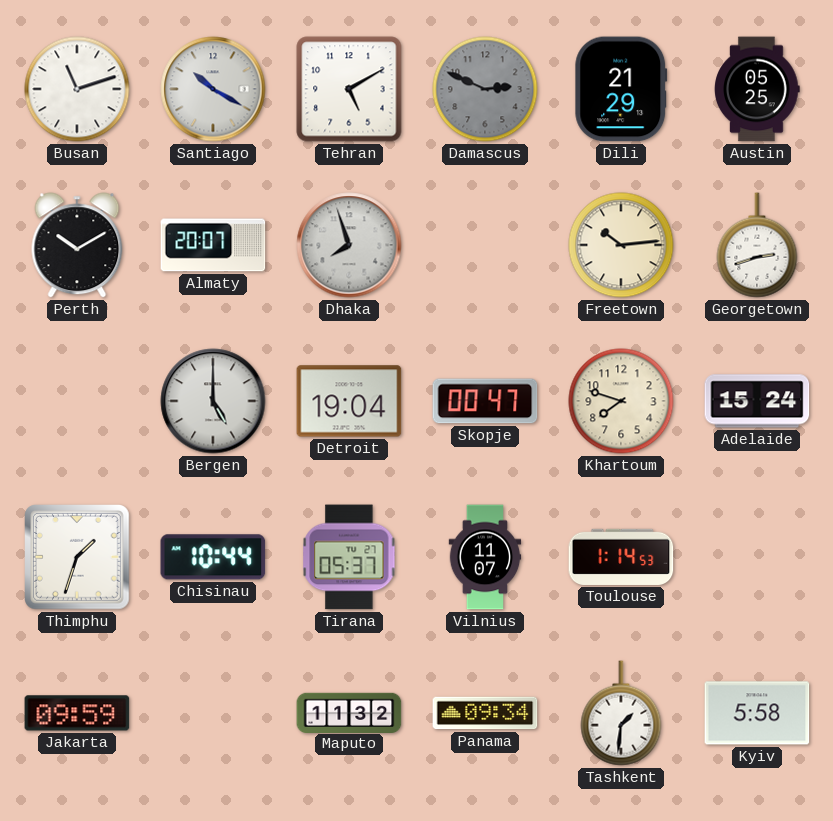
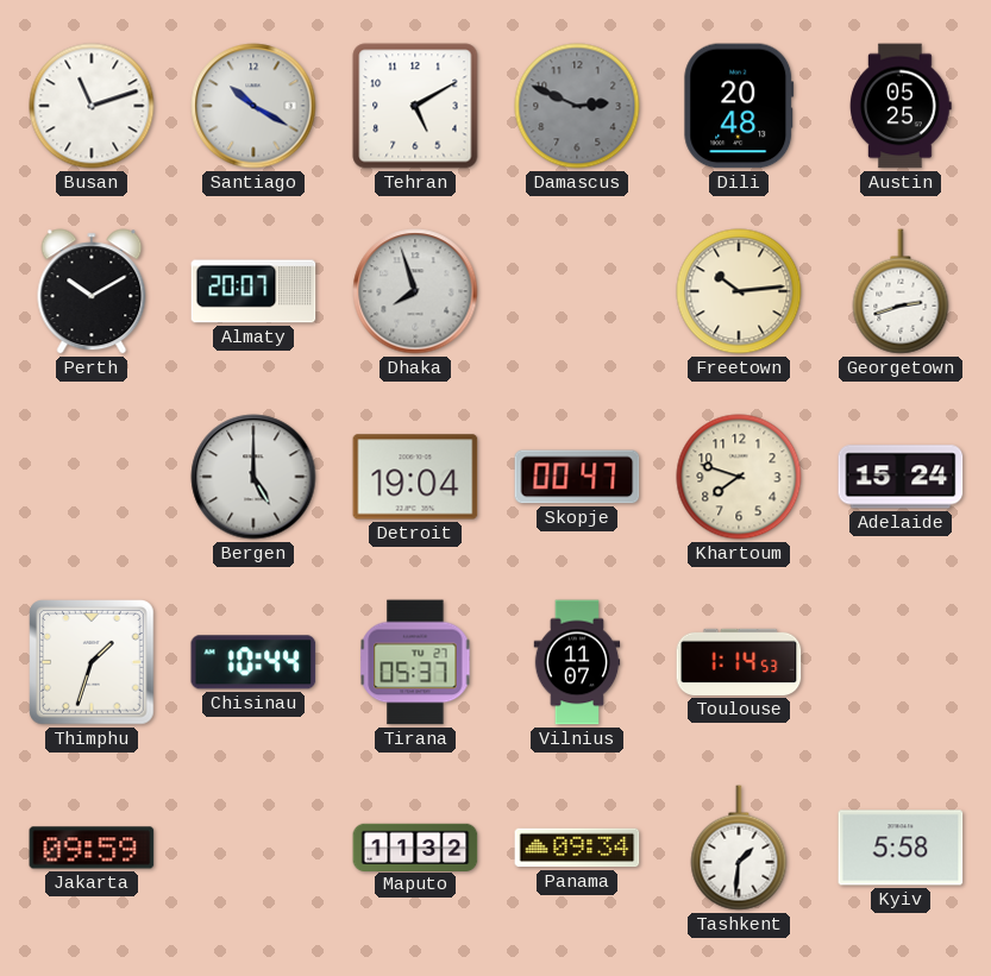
Dili: 21:29 -> 20:48 (739, 106)
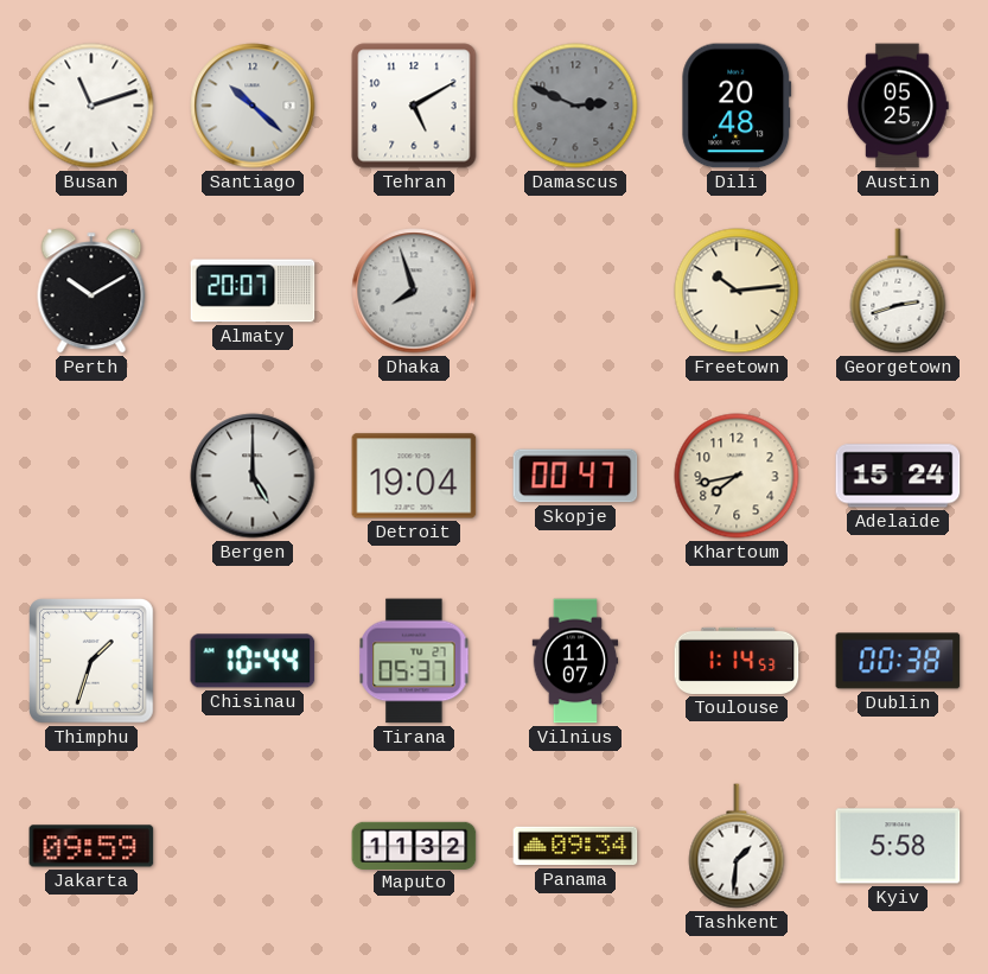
Santiago: 10:20 -> 10:22 (253, 106)
Khartoum: 7:48 -> 7:43 (737, 476)
Dublin: none -> 00:38 (898, 661)
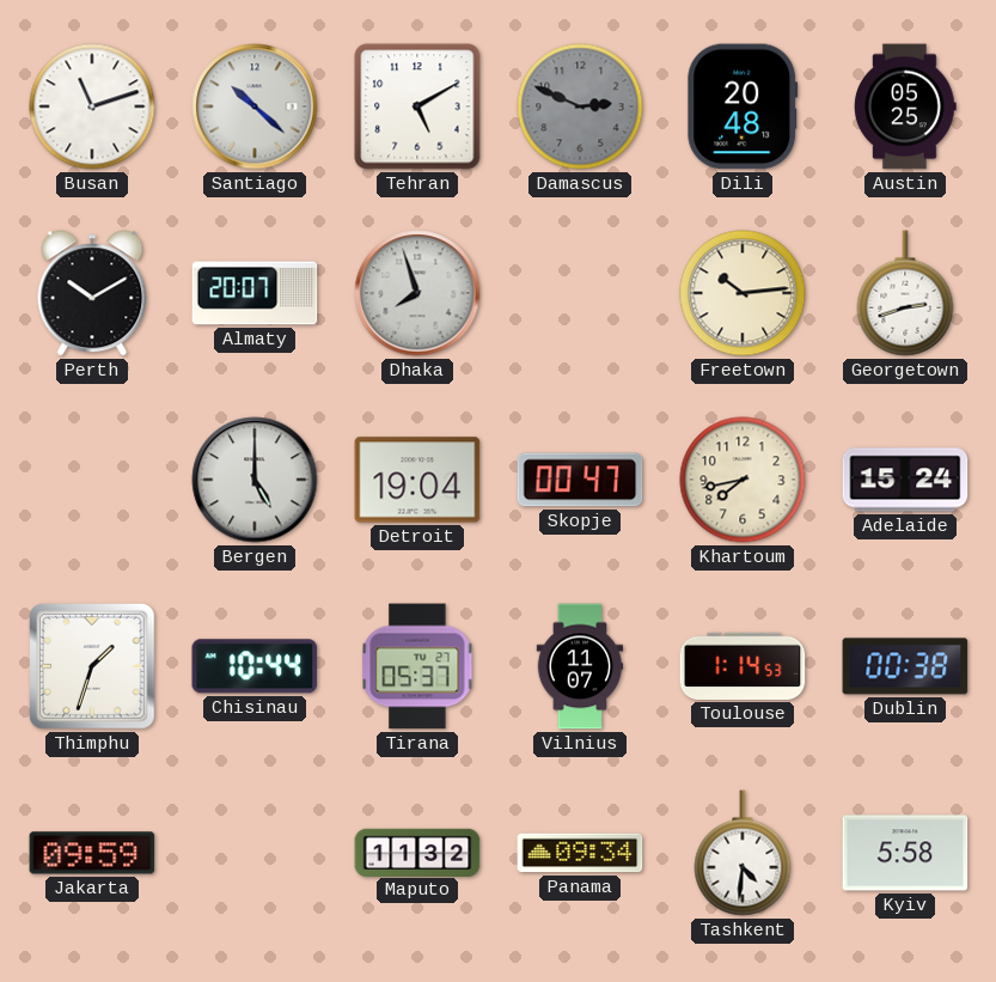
Tashkent: 1:31 -> 4:31 (743, 853)
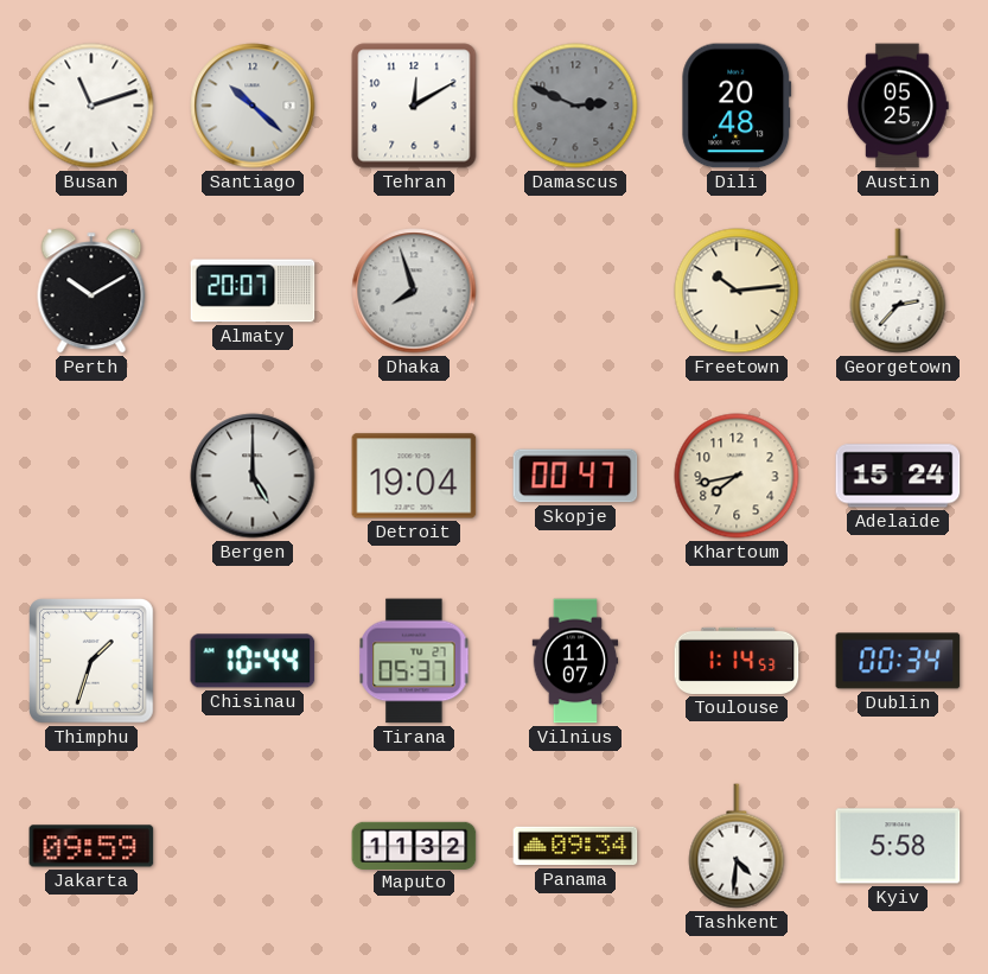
Tehran: 5:10 -> 12:10 (414, 106)
Georgetown: 2:42 -> 2:37 (898, 291)
Dublin: 00:38 -> 00:34 (898, 661)
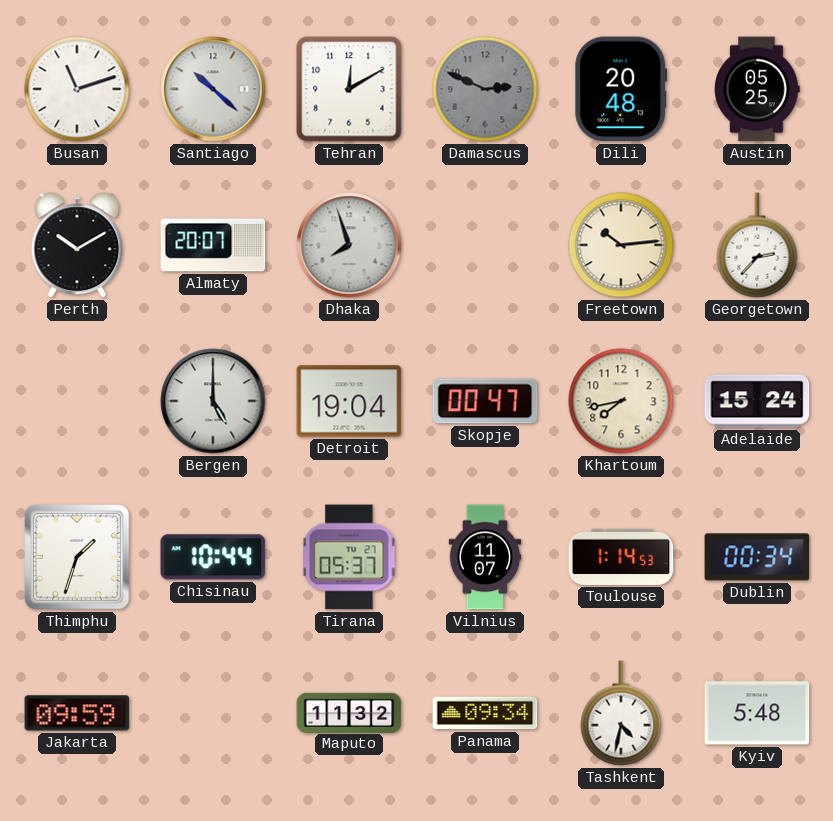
Tashkent: 4:31 -> 4:32 (621, 713)
Kyiv: 5:58 -> 5:48 (757, 713)
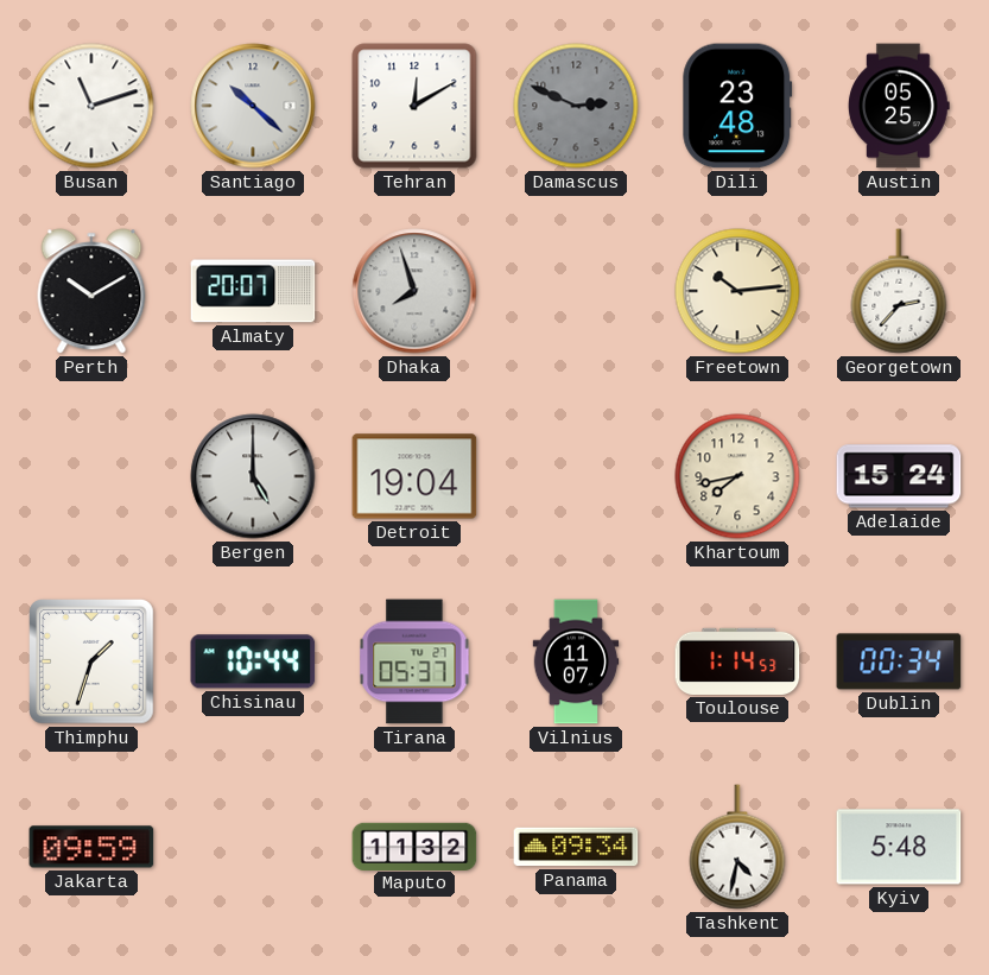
Dili: 20:48 -> 23:48 (737, 106)
Skopje: 00:47 -> none (485, 401)
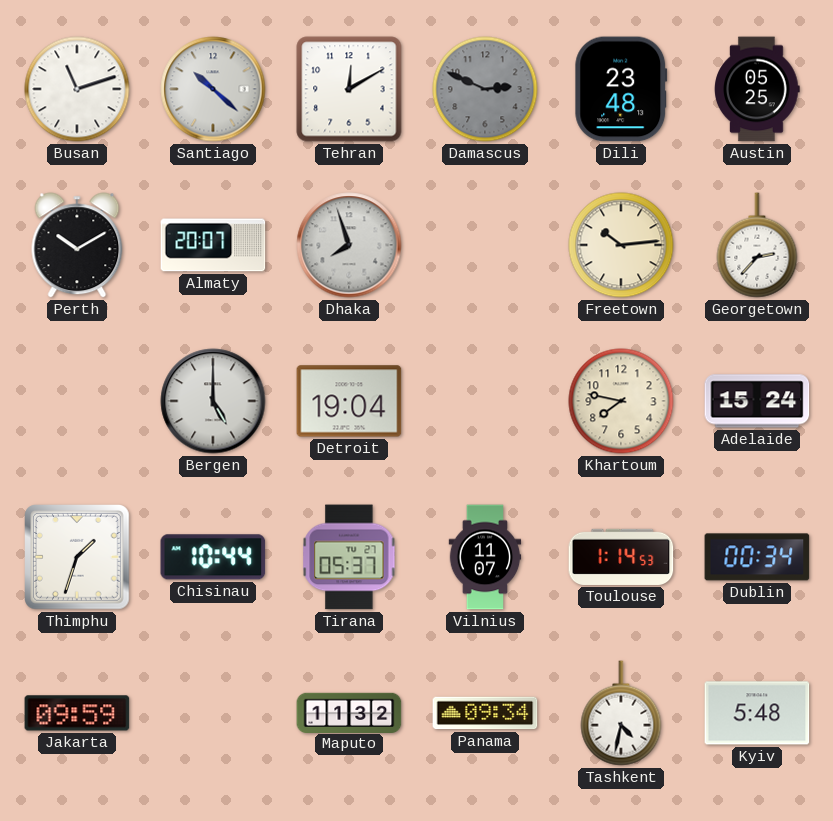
Khartoum: 7:43 -> 7:47 (621, 401)
